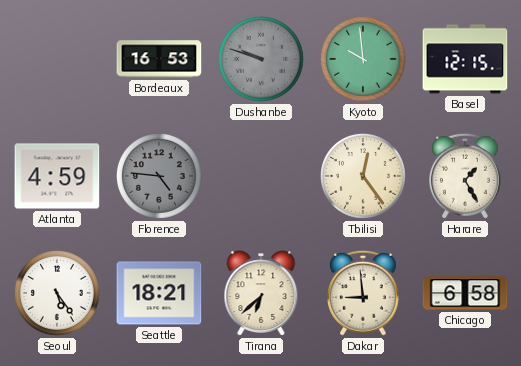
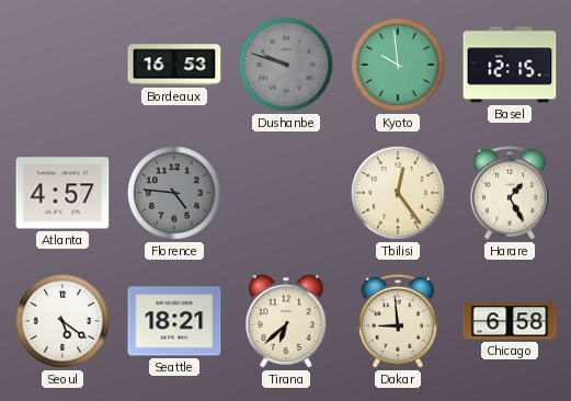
Atlanta: 4:59 -> 4:57 (62, 193)
Seoul: 5:24 -> 5:21 (62, 321)
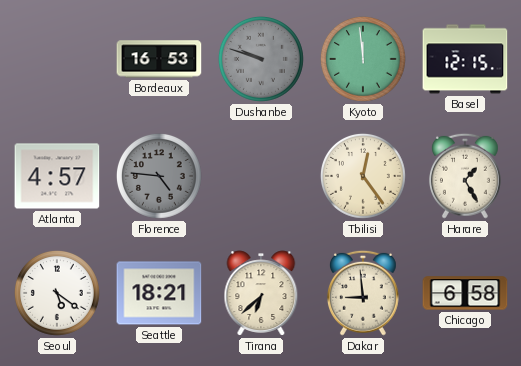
Kyoto: 9:59 -> 11:59 (363, 59)
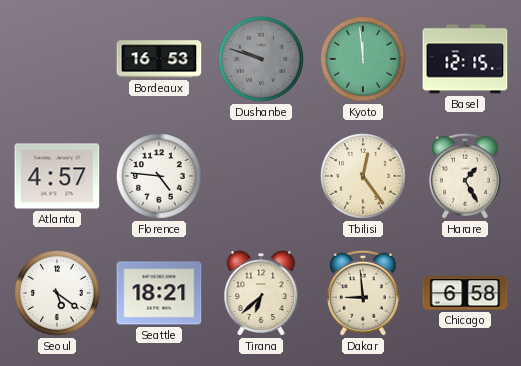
Florence dial: grey -> white (159, 176)
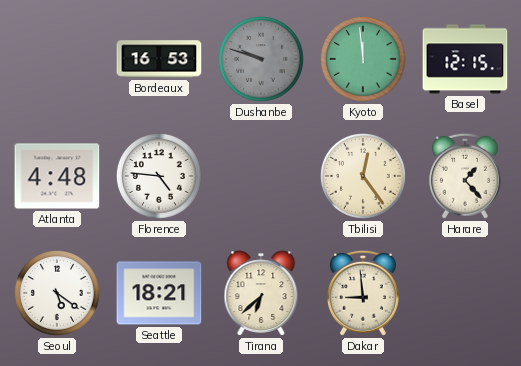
Atlanta: 4:57 -> 4:48 (57, 176)
Harare: 1:25 -> 1:23 (465, 176)
Chicago: 6:58 -> none (465, 293)
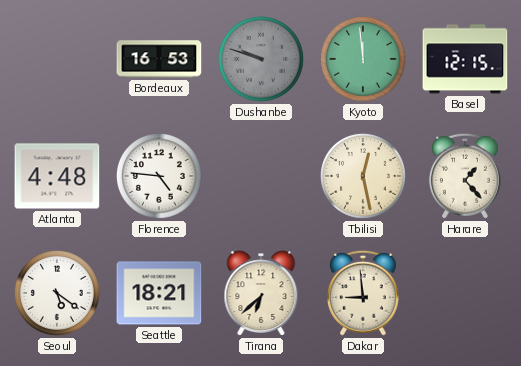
Tbilisi: 12:24 -> 12:28 (363, 176)
